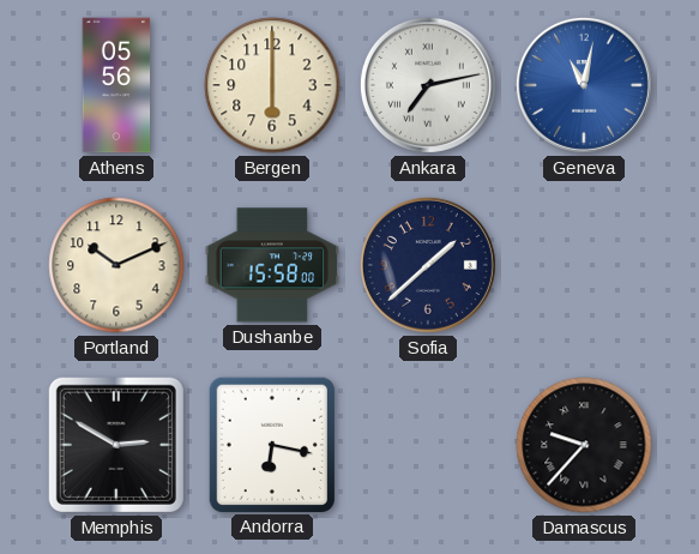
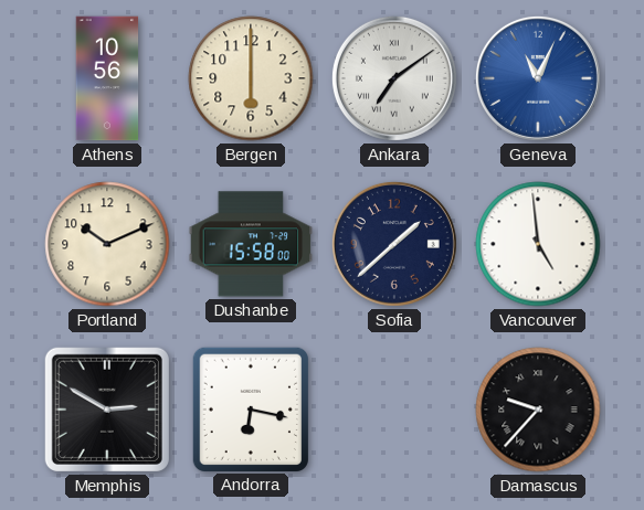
Athens: 05:56 -> 10:56 (107, 78)
Ankara: 7:13 -> 7:09 (394, 78)
Geneva: 11:02 -> 11:04 (538, 78)
Vancouver: none -> 4:59 (538, 244)
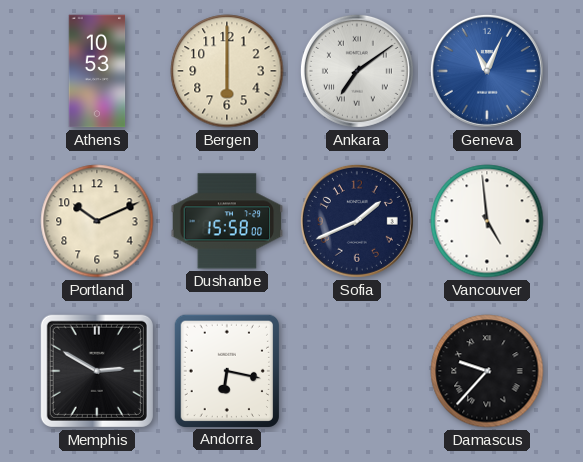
Athens: 10:56 -> 10:53 (97, 71)
Sofia: 1:38 -> 1:41 (357, 221)
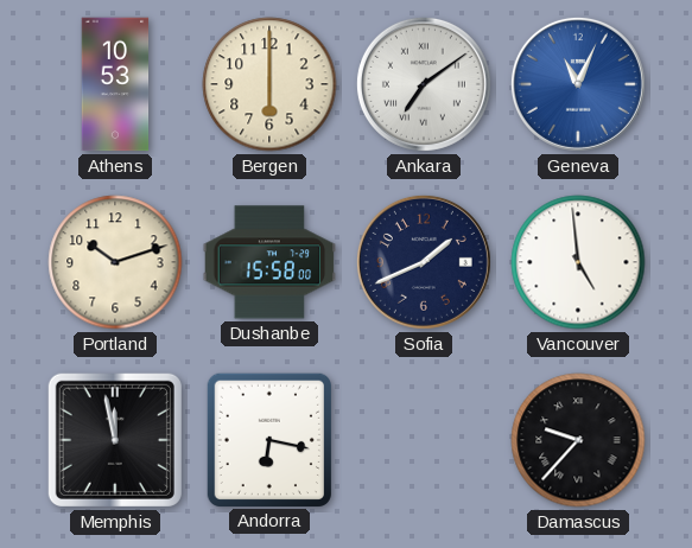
Portland: 10:11 -> 10:12 (115, 262)
Memphis: 2:50 -> 11:58 (115, 440)
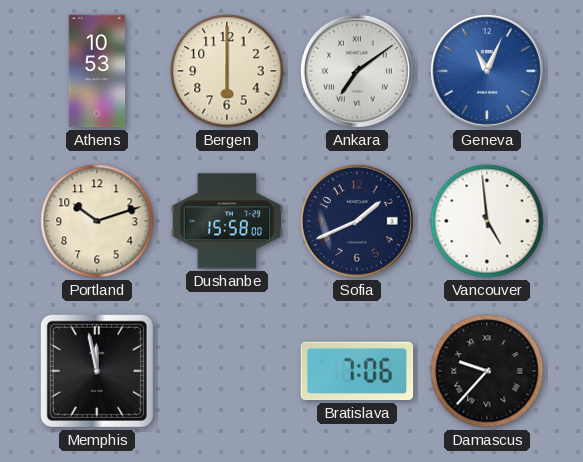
Andorra: 6:17 -> none (268, 439)
Bratislava: none -> 7:06 (357, 371)
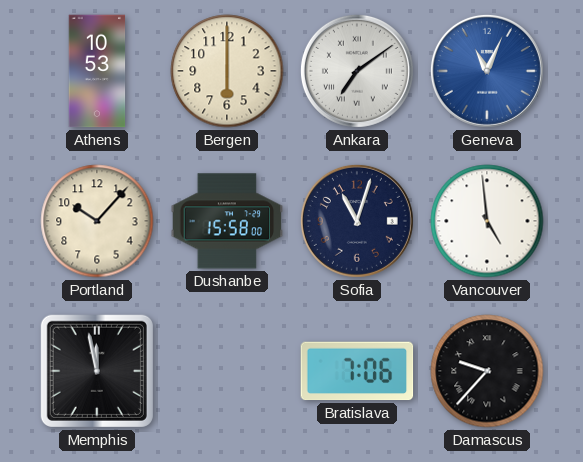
Portland: 10:12 -> 10:07 (97, 221)
Sofia: 1:41 -> 11:03 (357, 221)
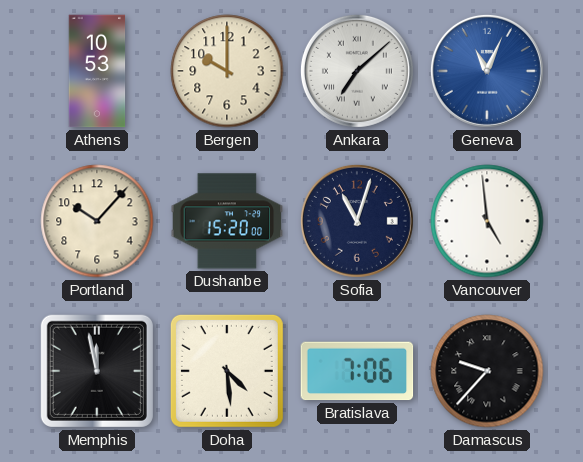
Bergen: 6:00 -> 10:00 (227, 71)
Ankara: 7:09 -> 7:08 (357, 71)
Dushanbe: 15:58 -> 15:20 (227, 221)
Doha: none -> 4:29 (227, 371)
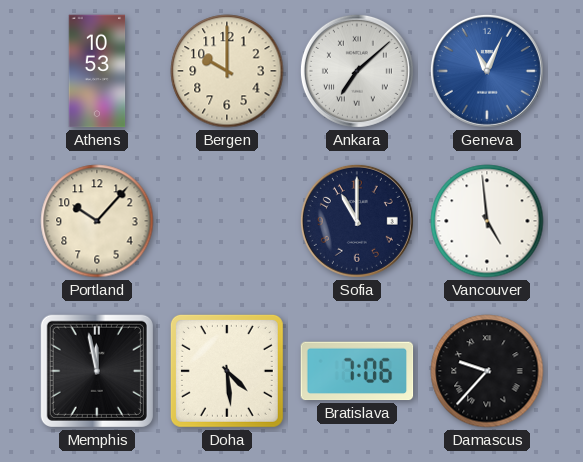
Dushanbe: 15:20 -> none (227, 221)
Sofia: 11:03 -> 11:00 (357, 221)
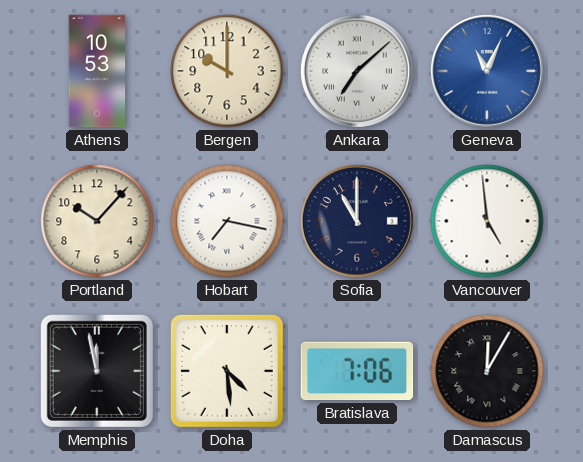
Hobart: none -> 7:17 (227, 221)
Damascus: 9:37 -> 12:05 (487, 371)
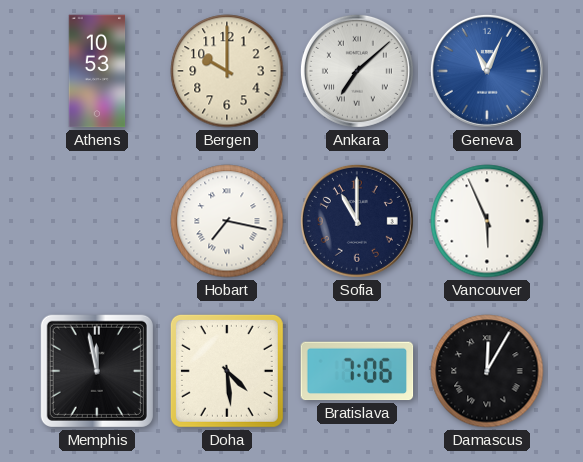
Portland: 10:07 -> none (97, 221)
Vancouver: 4:59 -> 5:56 (487, 221)
